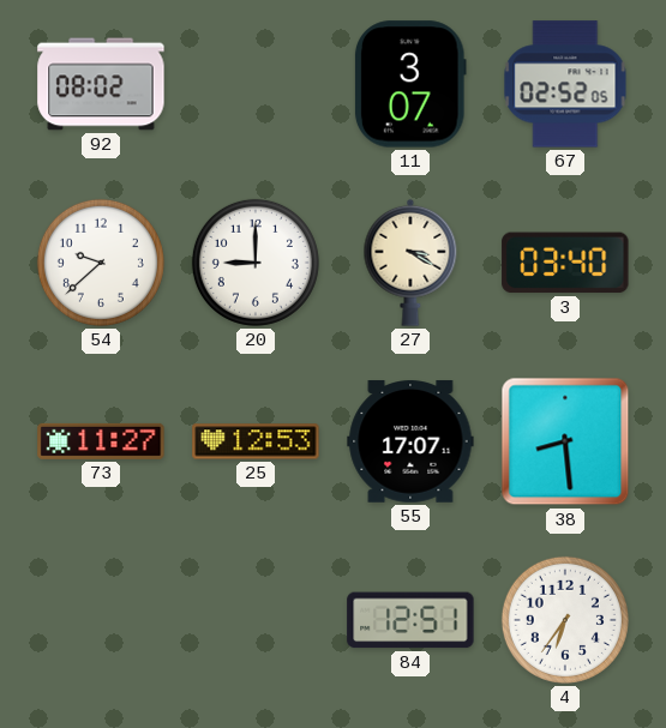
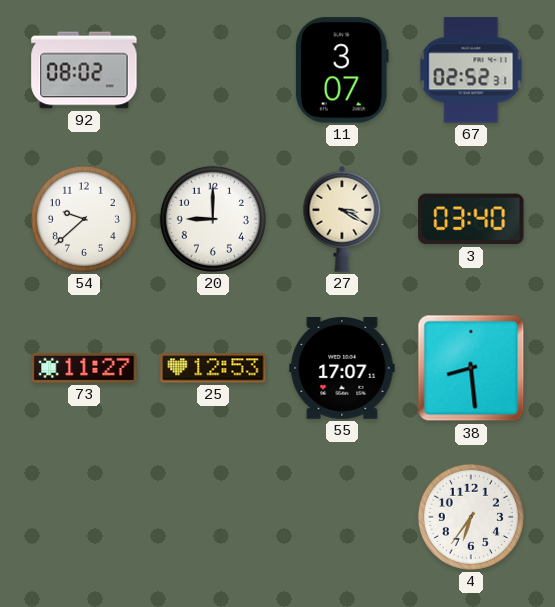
67: 02:52:05 -> 02:52:31 (471, 70)
84: 12:51 -> none (410, 620)
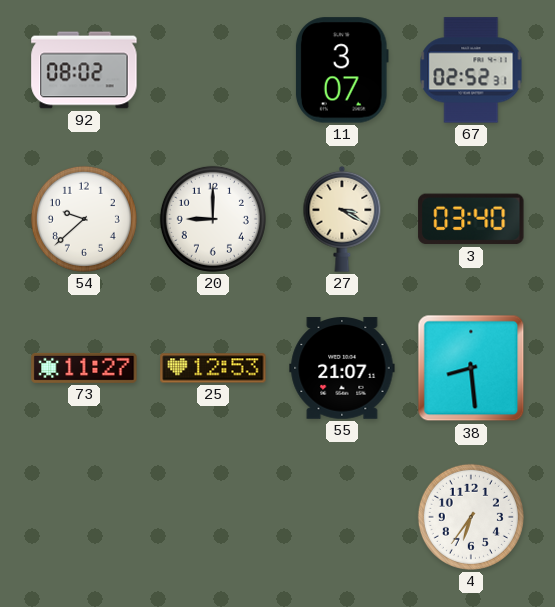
55: 17:07 -> 21:07 (342, 368)
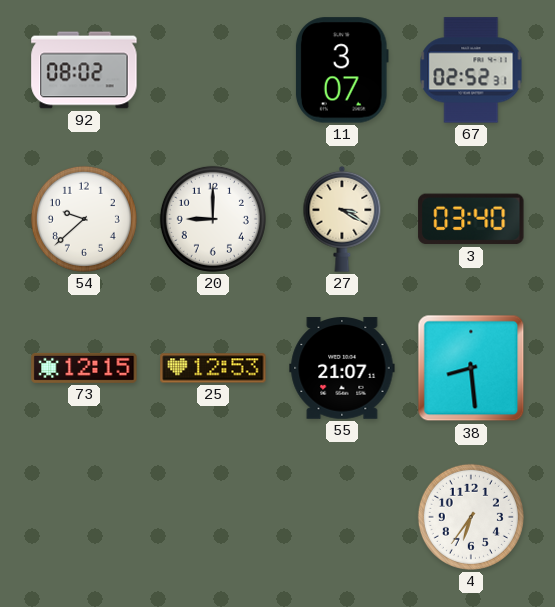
73: 11:27 -> 12:15 (84, 368)
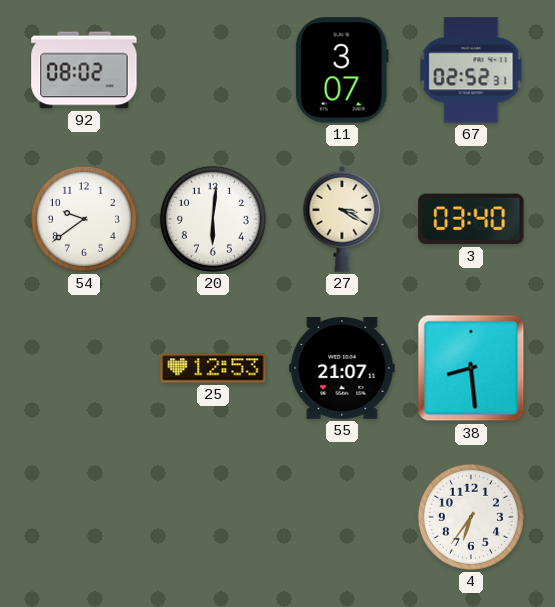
54: 9:38 -> 9:39 (84, 219)
20: 9:00 -> 6:01 (213, 219)
73: 12:15 -> none (84, 368)
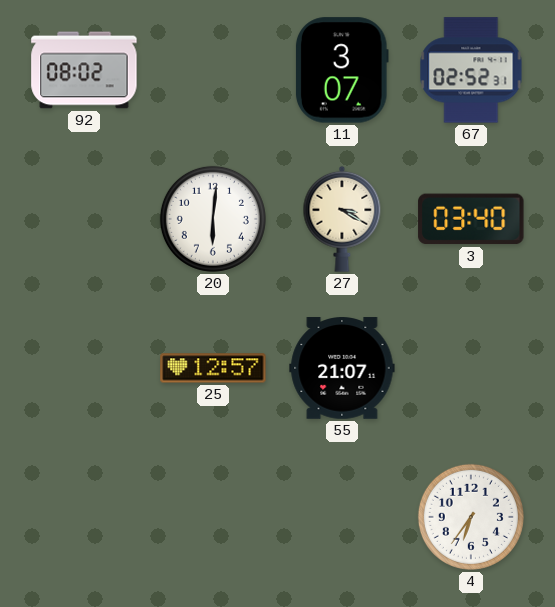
54: 9:39 -> none (84, 219)
25: 12:53 -> 12:57 (213, 368)
38: 8:29 -> none (471, 368)
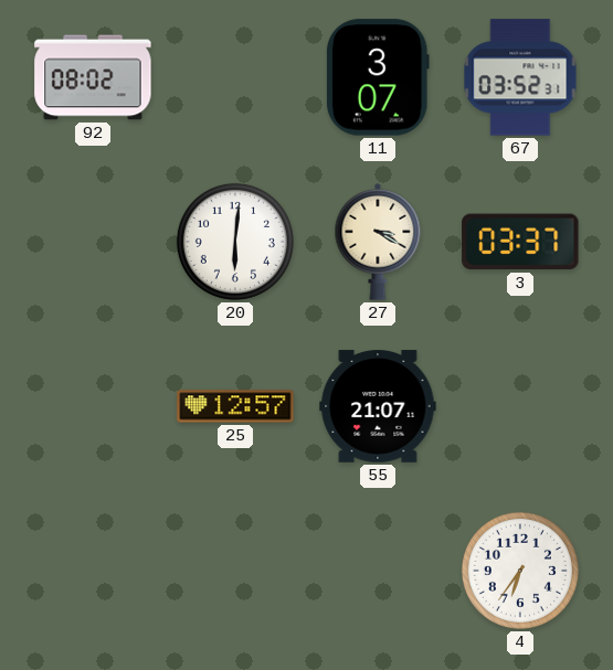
67: 02:52 -> 03:52 (520, 77)
3: 03:40 -> 03:37 (520, 242)
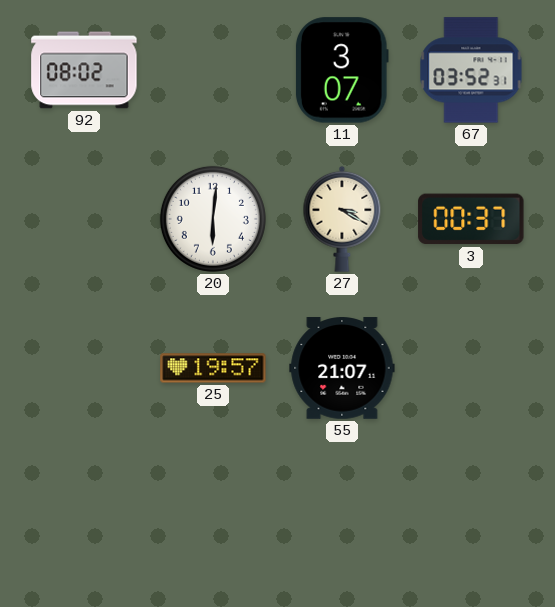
3: 03:37 -> 00:37 (471, 219)
25: 12:57 -> 19:57 (213, 368)
4: 6:36 -> none (520, 571)
